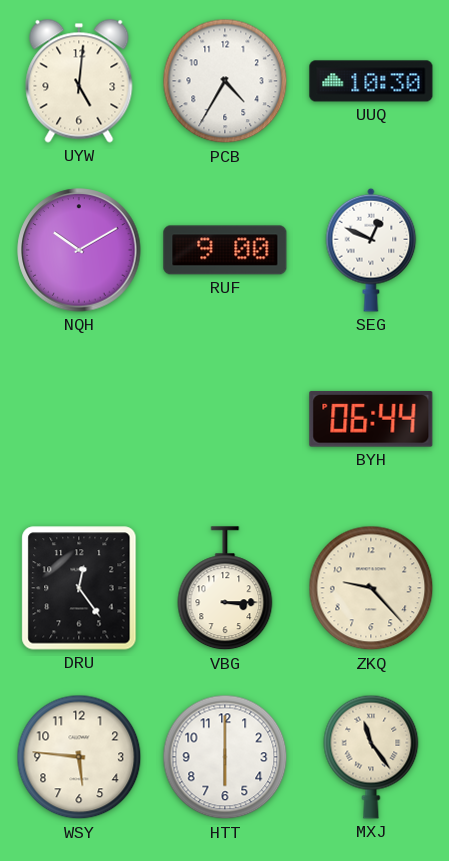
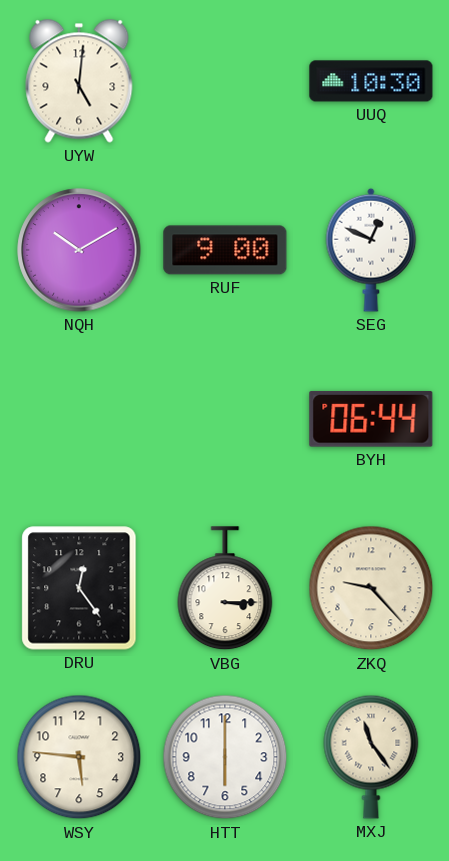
PCB: 4:35 -> none (225, 81)
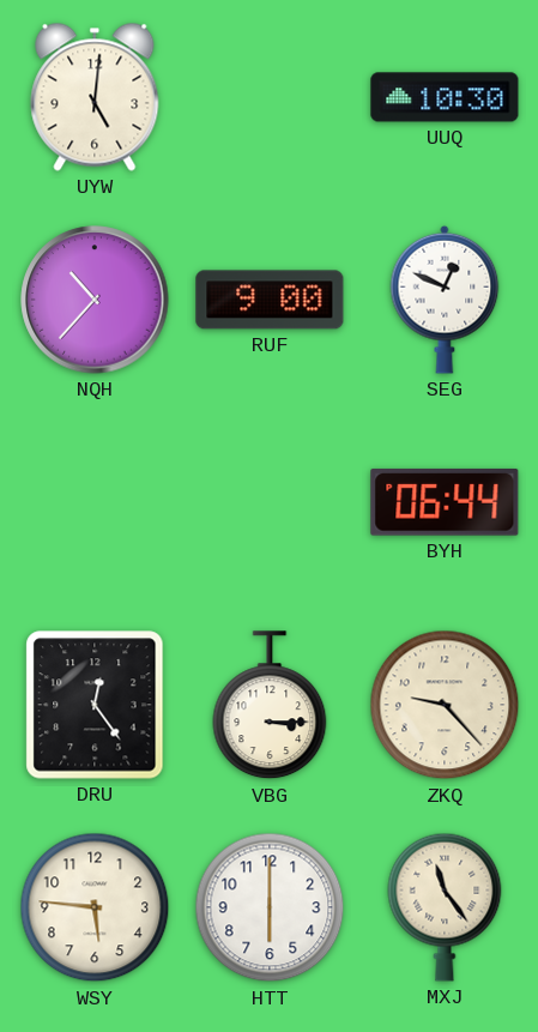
NQH: 10:10 -> 10:37 (95, 300)
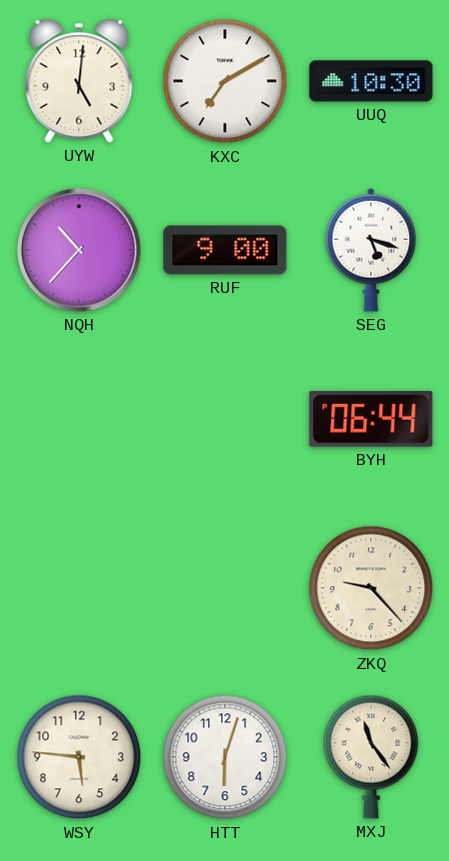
KXC: none -> 7:10 (225, 81)
SEG: 12:49 -> 5:18 (371, 250)
DRU: 12:24 -> none (95, 705)
VBG: 3:15 -> none (270, 706)
HTT: 6:00 -> 6:03 (225, 757)
